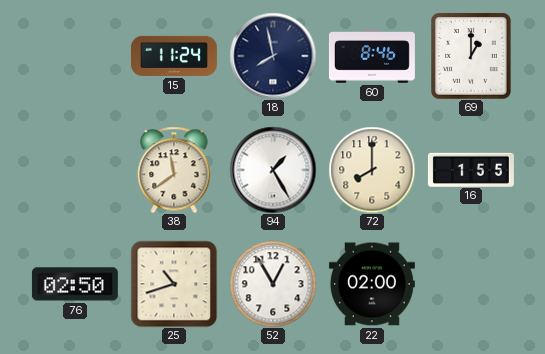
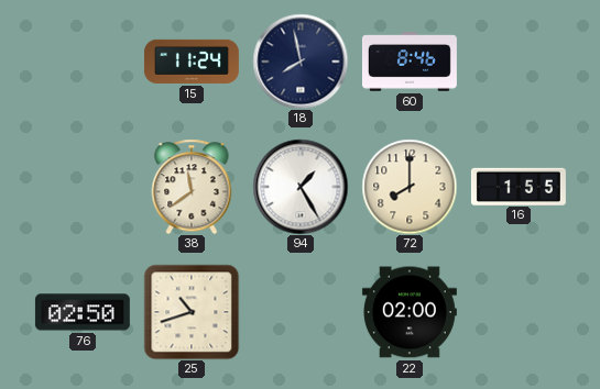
69: 1:00 -> none (472, 56)
52: 12:55 -> none (273, 284)
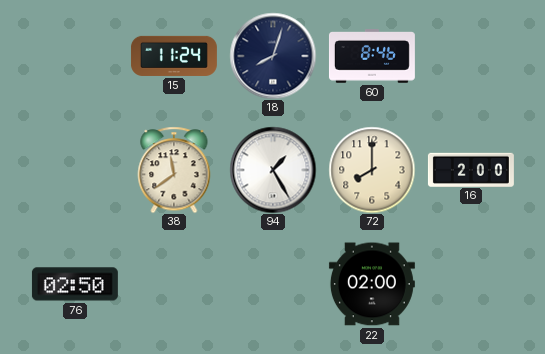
18: 7:58 -> 8:03 (273, 56)
16: 1:55 -> 2:00 (471, 169)
25: 10:42 -> none (192, 312)
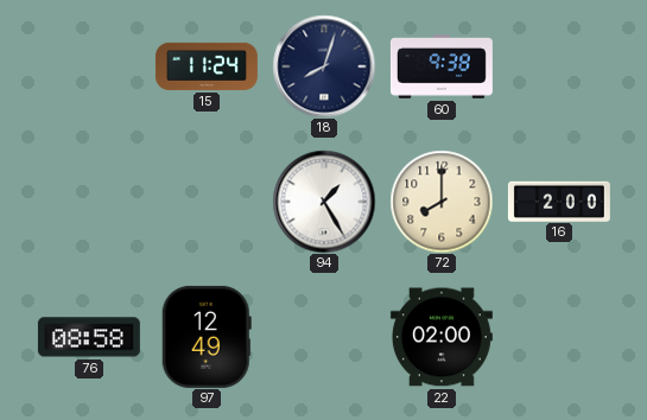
60: 8:46 -> 9:38 (442, 66)
38: 11:39 -> none (174, 170)
76: 02:50 -> 08:58 (89, 337)
97: none -> 12:49 (207, 337)
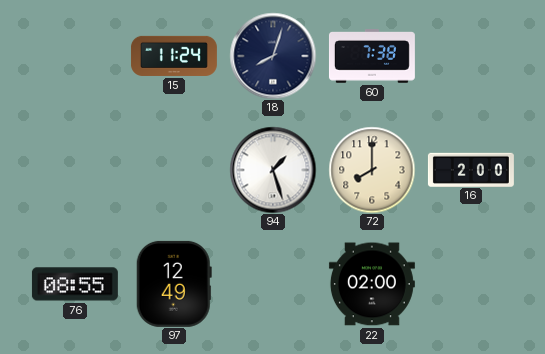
60: 9:38 -> 7:38 (372, 56)
94: 1:25 -> 1:27 (273, 170)
76: 08:58 -> 08:55 (75, 284)
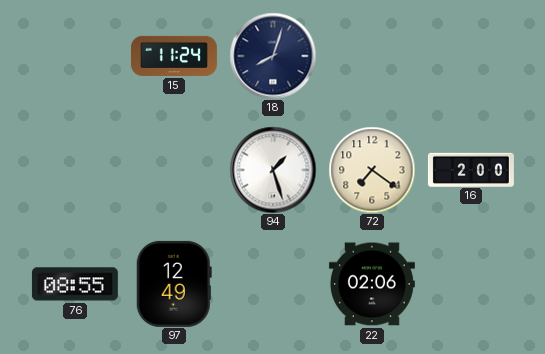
60: 7:38 -> none (372, 56)
72: 8:00 -> 7:21 (372, 170)
22: 02:00 -> 02:06 (372, 284)
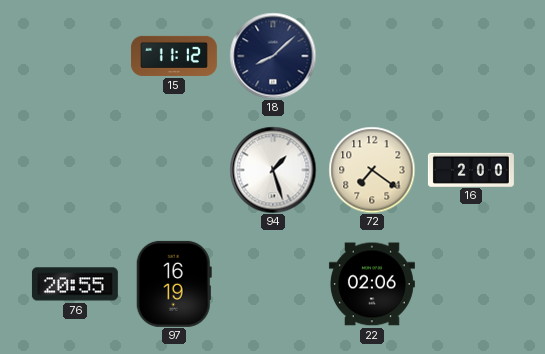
15: 11:24 -> 11:12 (174, 56)
18: 8:03 -> 8:08 (273, 56)
76: 08:55 -> 20:55 (75, 284)
97: 12:49 -> 16:19 (174, 284)
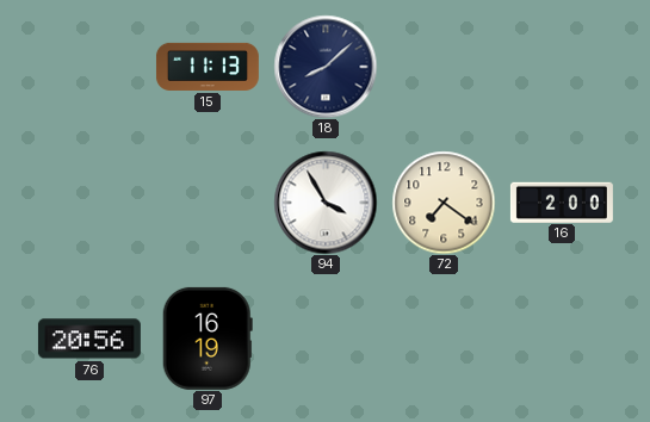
15: 11:12 -> 11:13 (208, 67)
94: 1:27 -> 3:55 (326, 203)
76: 20:55 -> 20:56 (89, 339)
22: 02:06 -> none (372, 284)
